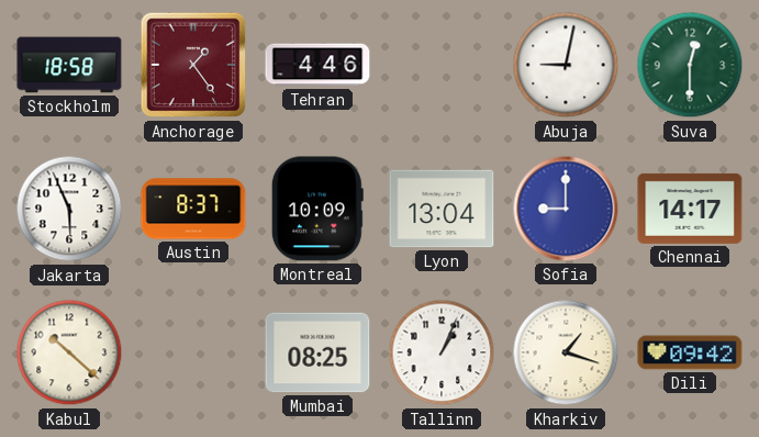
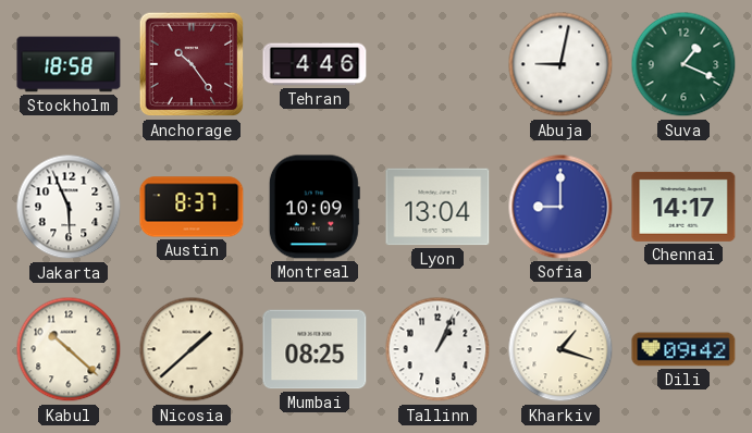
Anchorage: 1:24 -> 10:24 (192, 64)
Suva: 12:30 -> 1:19 (683, 64)
Nicosia: none -> 1:38 (192, 349)
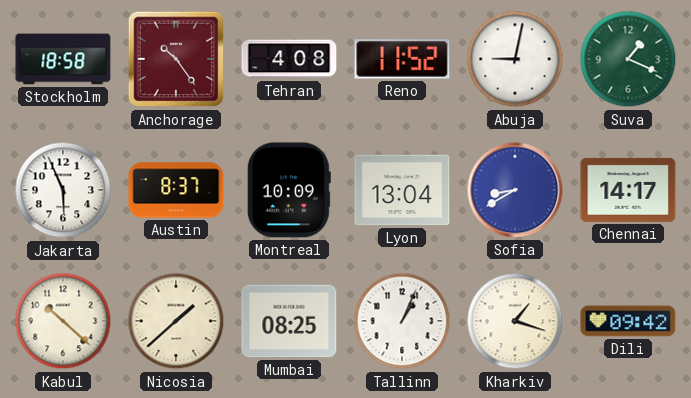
Tehran: 4:46 -> 4:08 (289, 59)
Reno: none -> 11:52 (402, 59)
Sofia: 9:00 -> 8:40 (515, 190)
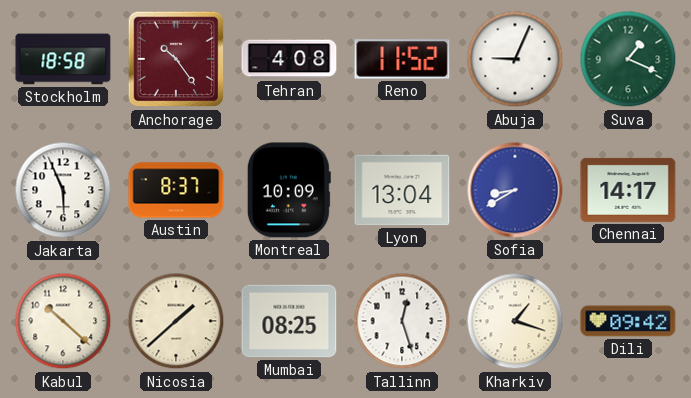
Abuja: 9:02 -> 9:04 (515, 59)
Tallinn: 1:04 -> 12:27 (402, 321)
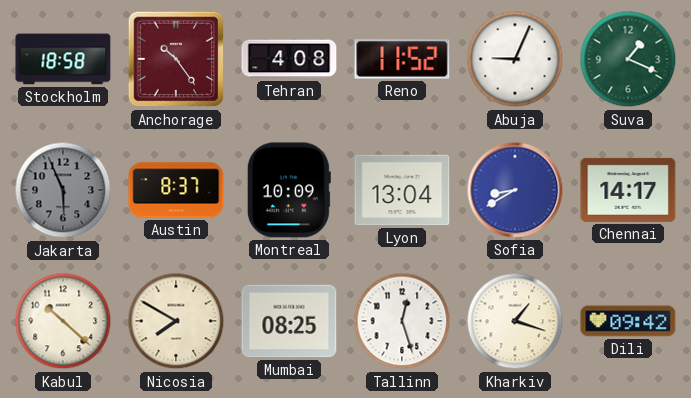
Jakarta dial: white -> grey (63, 190)
Nicosia: 1:38 -> 7:50 (176, 321)
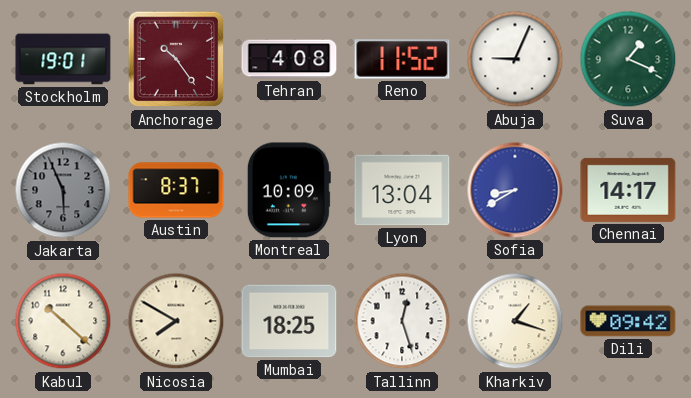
Stockholm: 18:58 -> 19:01 (63, 59)
Mumbai: 08:25 -> 18:25 (289, 321)
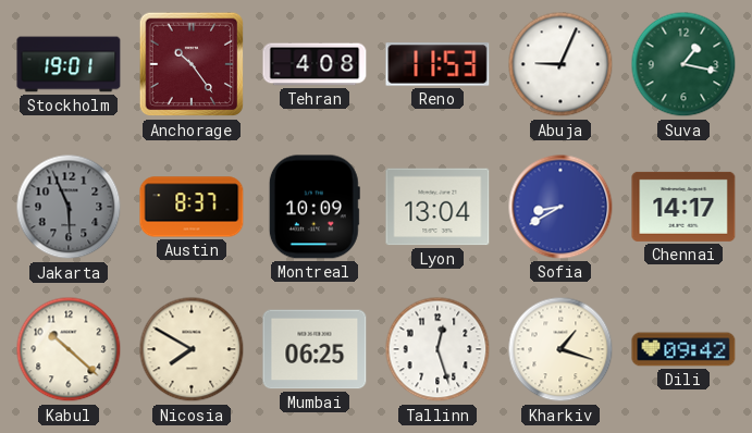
Reno: 11:52 -> 11:53 (437, 64)
Suva: 1:19 -> 1:17 (683, 64)
Mumbai: 18:25 -> 06:25 (315, 349)
